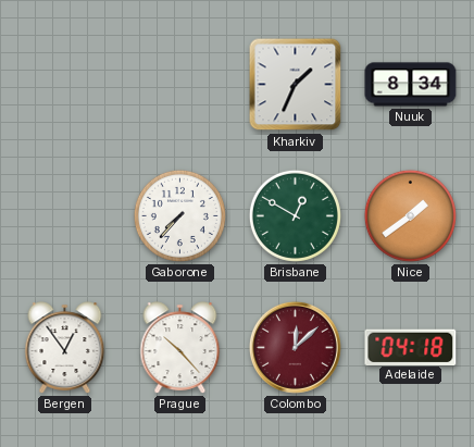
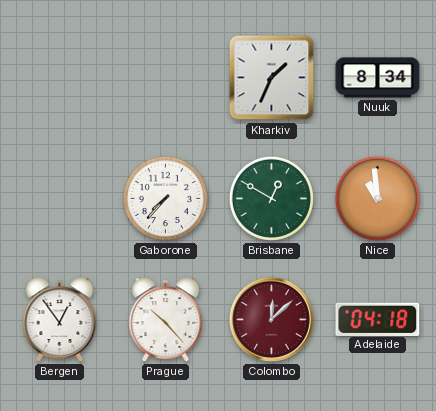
Nice: 1:39 -> 10:59 (377, 198)
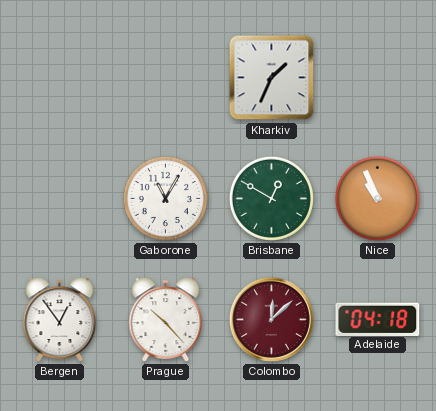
Nuuk: 8:34 -> none (378, 78)
Gaborone: 7:37 -> 11:05 (165, 198)
Nice: 10:59 -> 10:56 (377, 198)
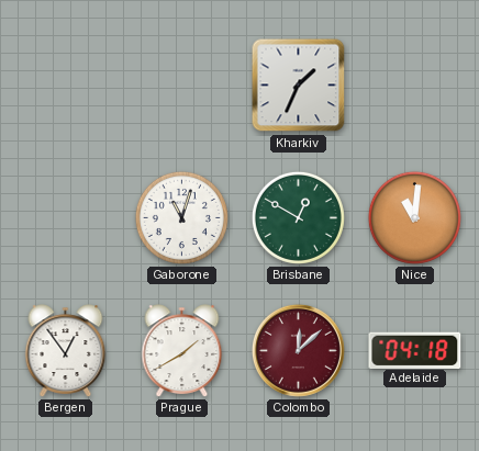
Gaborone: 11:05 -> 11:03 (181, 217)
Nice: 10:56 -> 11:01 (414, 217)
Prague: 10:23 -> 1:40 (182, 351)
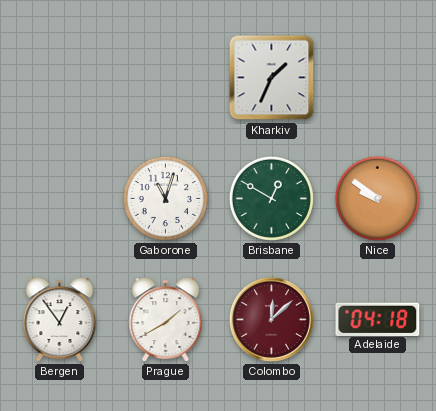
Nice: 11:01 -> 9:51 (377, 198)
